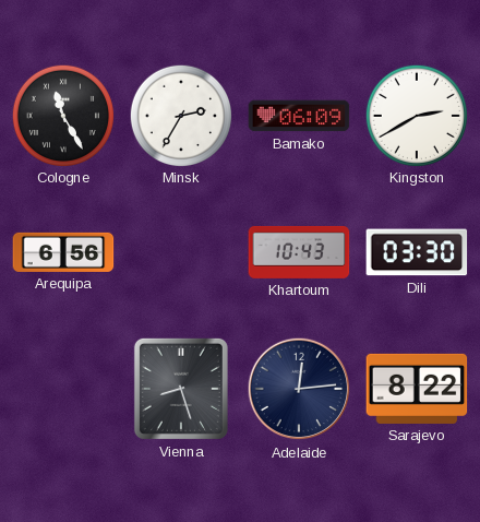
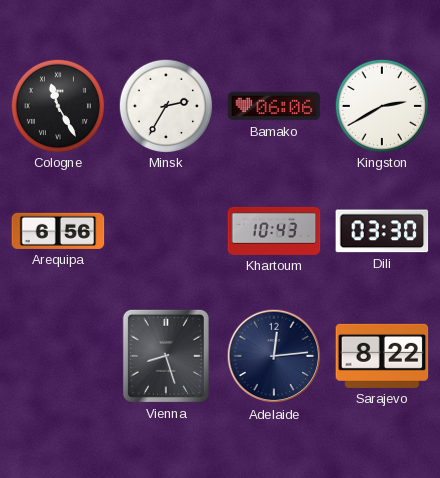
Bamako: 06:09 -> 06:06 (274, 106)
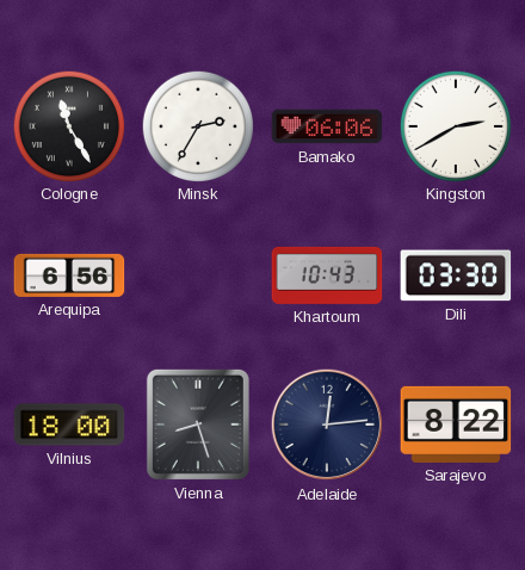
Vilnius: none -> 18:00 (69, 425)
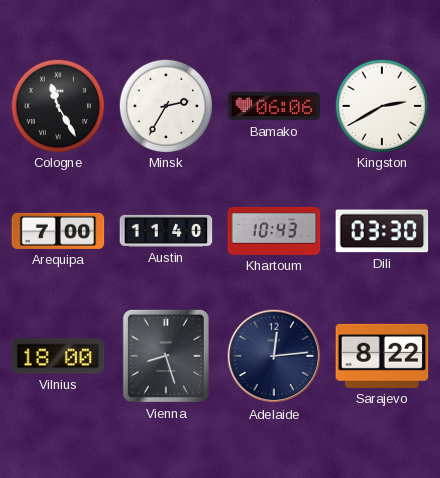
Arequipa: 6:56 -> 7:00 (58, 231)
Austin: none -> 11:40 (166, 231)
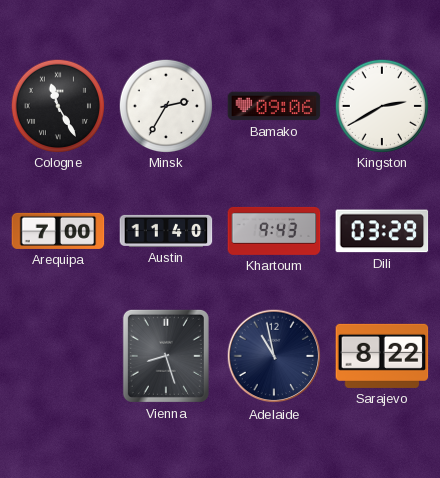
Bamako: 06:06 -> 09:06 (274, 106)
Khartoum: 10:43 -> 9:43 (274, 231)
Dili: 03:30 -> 03:29 (382, 231)
Vilnius: 18:00 -> none (58, 356)
Adelaide: 12:14 -> 10:58 (274, 356)
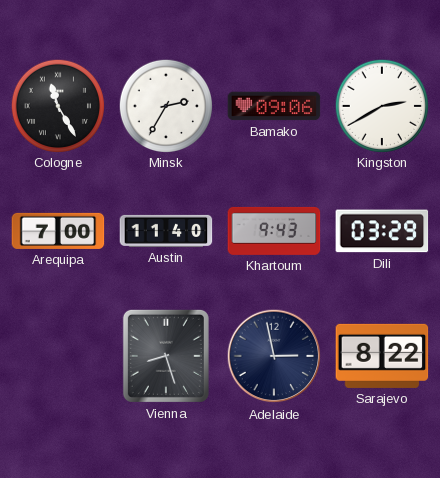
Adelaide: 10:58 -> 2:58 (274, 356)
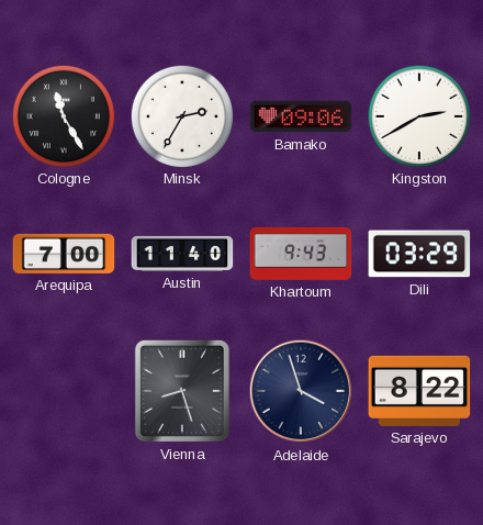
Adelaide: 2:58 -> 3:57 (301, 391)
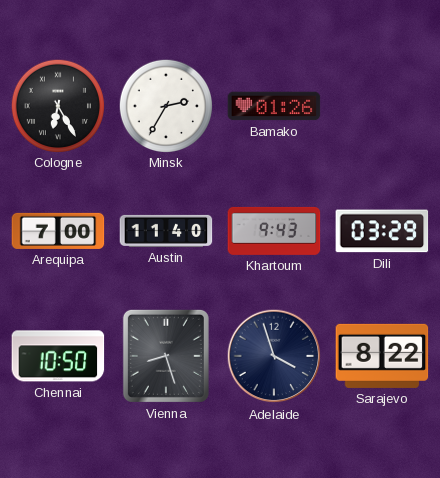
Cologne: 11:25 -> 6:25 (57, 105)
Bamako: 09:06 -> 01:26 (274, 106)
Kingston: 2:40 -> none (418, 115)
Chennai: none -> 10:50 (58, 356)
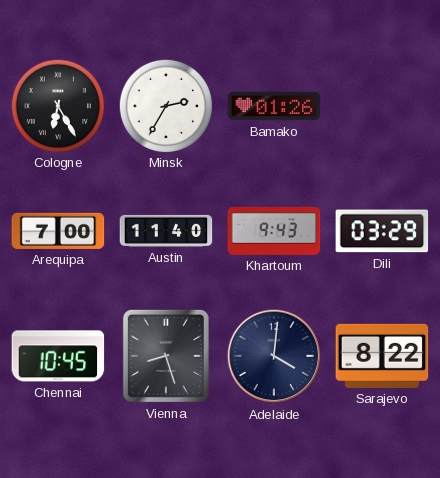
Chennai: 10:50 -> 10:45 (58, 356)
Adelaide: 3:57 -> 4:01 (274, 356)
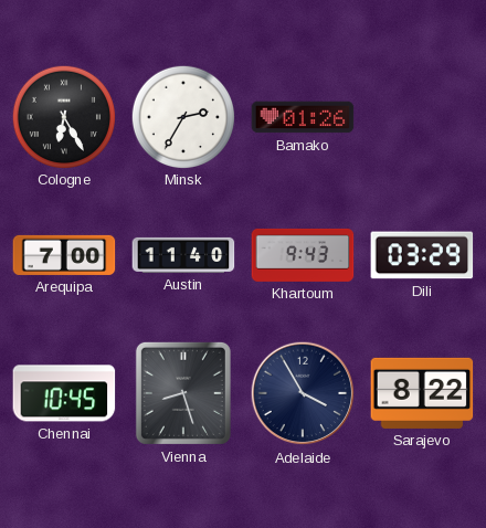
Adelaide: 4:01 -> 3:55 (303, 393)
